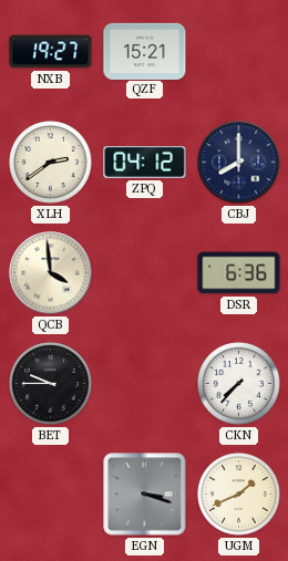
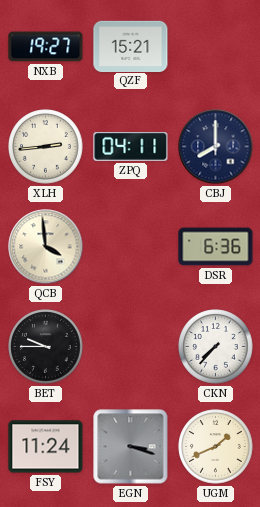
XLH: 2:39 -> 2:44 (46, 147)
ZPQ: 04:12 -> 04:11 (131, 146)
FSY: none -> 11:24 (46, 447)
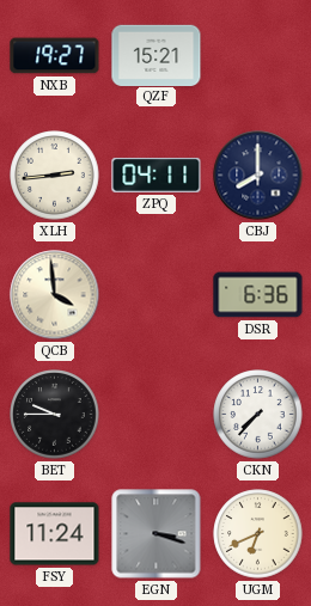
UGM: 1:41 -> 6:41 (258, 534)
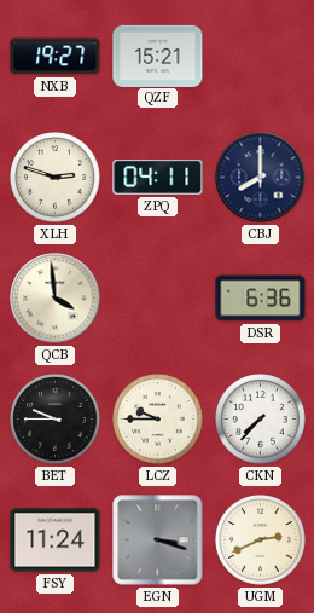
XLH: 2:44 -> 2:48 (56, 178)
LCZ: none -> 9:45 (158, 420)
UGM: 6:41 -> 2:41 (261, 540)
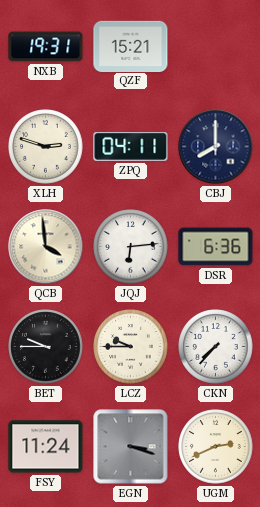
NXB: 19:27 -> 19:31 (46, 47)
JQJ: none -> 6:14 (131, 247)
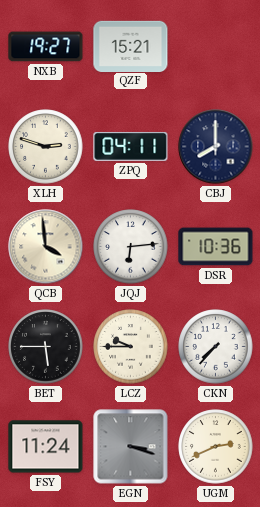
NXB: 19:31 -> 19:27 (46, 47)
DSR: 6:36 -> 10:36 (216, 247)
BET: 9:45 -> 5:45 (46, 347)
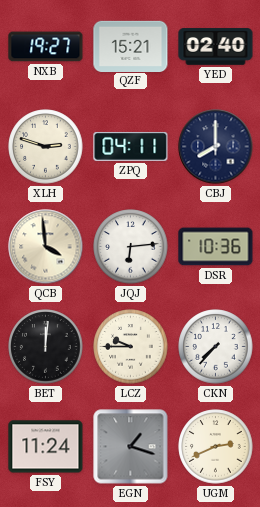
YED: none -> 02:40 (216, 47)
BET: 5:45 -> 12:01 (46, 347)
EGN: 3:18 -> 1:18 (131, 447)
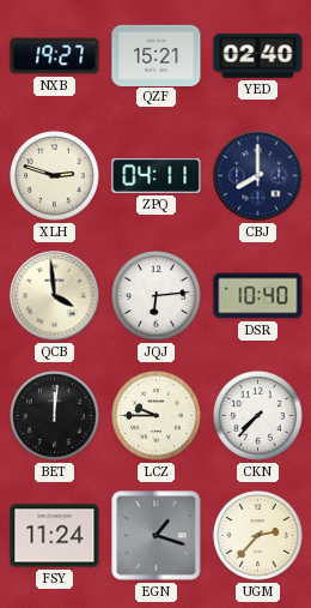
DSR: 10:36 -> 10:40 (258, 296)
UGM: 2:41 -> 2:37 (258, 536)
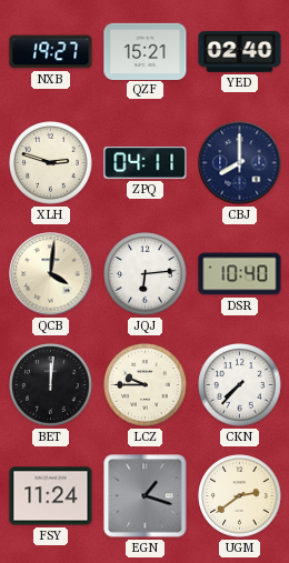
QCB: 3:59 -> 4:01 (51, 274)
UGM: 2:37 -> 2:39 (240, 496)
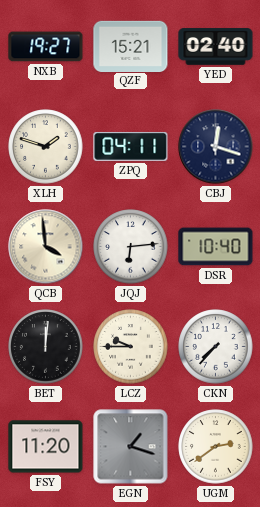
XLH: 2:48 -> 1:48 (46, 147)
CBJ: 8:00 -> 12:18 (216, 147)
QCB: 4:01 -> 3:59 (46, 247)
FSY: 11:24 -> 11:20 (46, 447)
